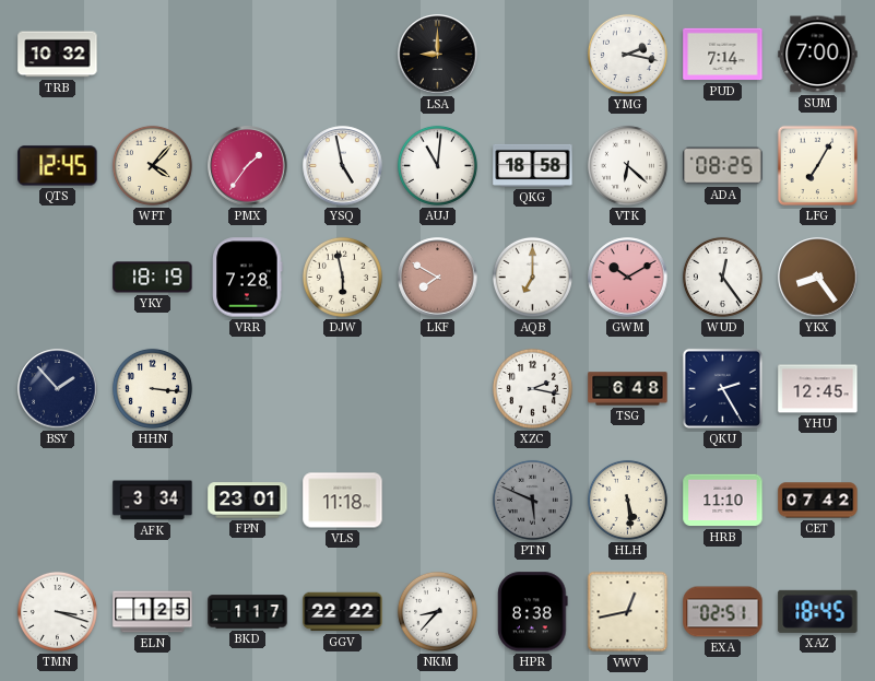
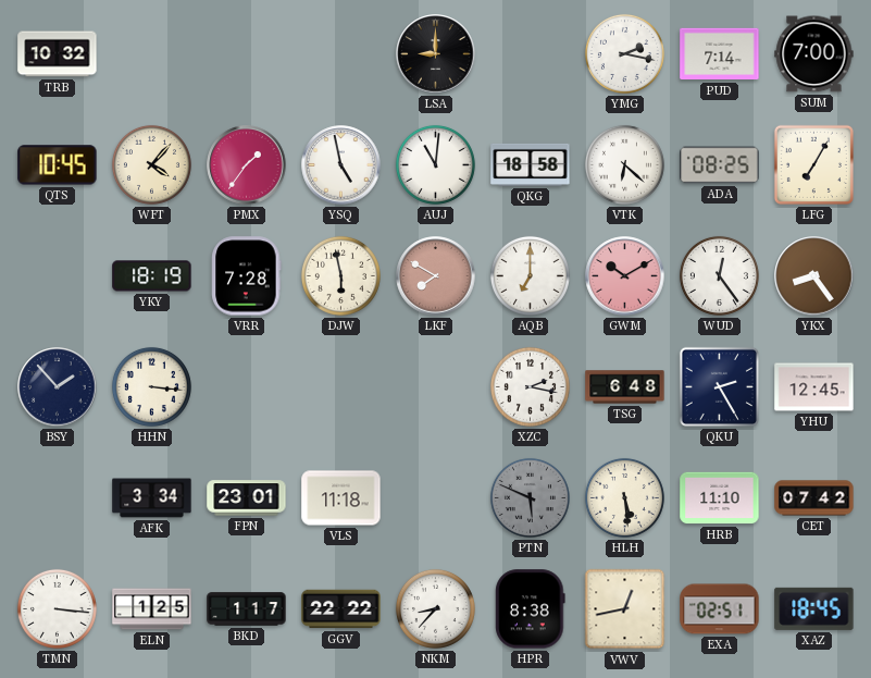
QTS: 12:45 -> 10:45 (58, 165)
TMN: 3:18 -> 3:16 (57, 608)
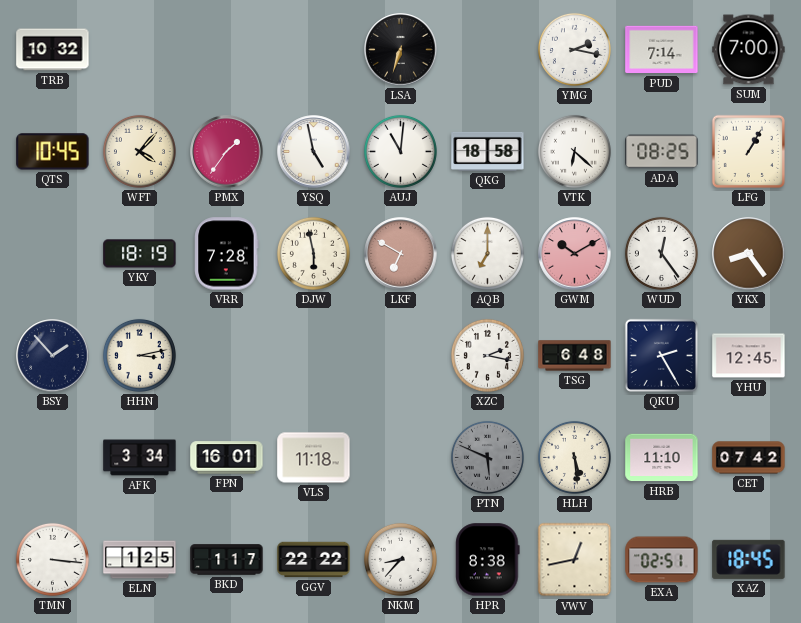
LSA: 9:00 -> 6:33 (401, 50)
LFG: 7:05 -> 1:05 (748, 151)
LKF: 7:50 -> 6:50 (401, 254)
HHN: 3:16 -> 3:13 (139, 355)
FPN: 23:01 -> 16:01 (227, 458)
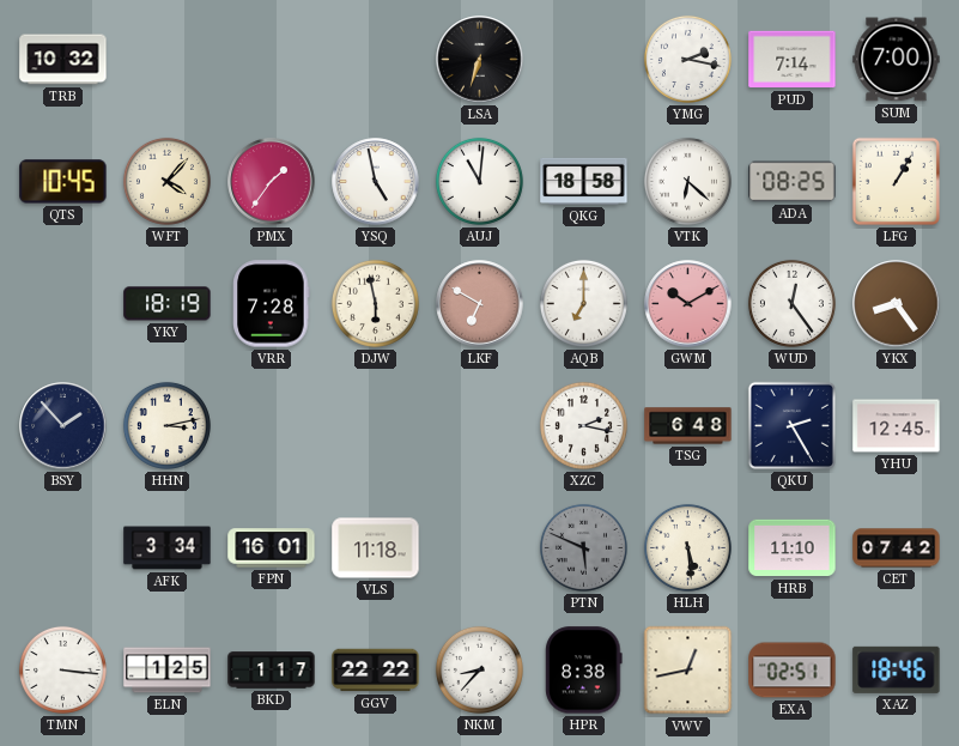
XAZ: 18:45 -> 18:46 (897, 669)
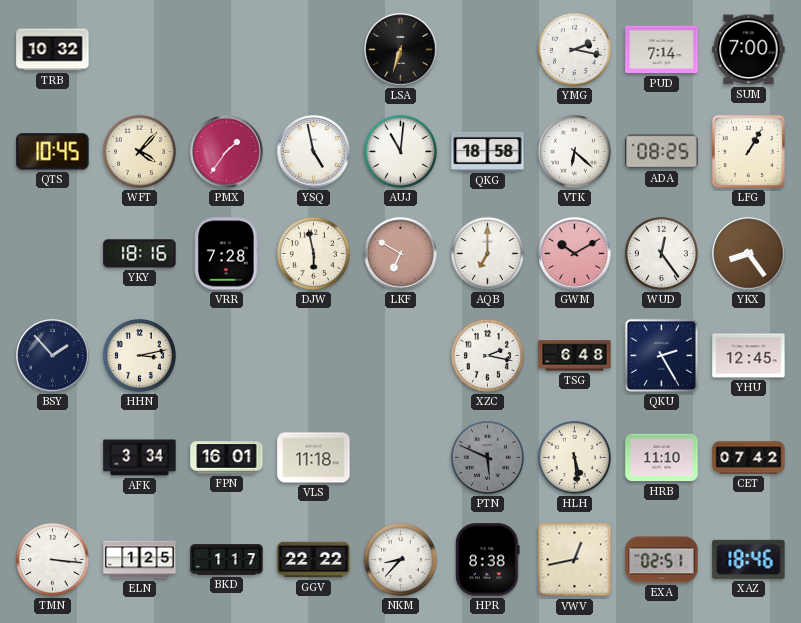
YKY: 18:19 -> 18:16 (140, 254)
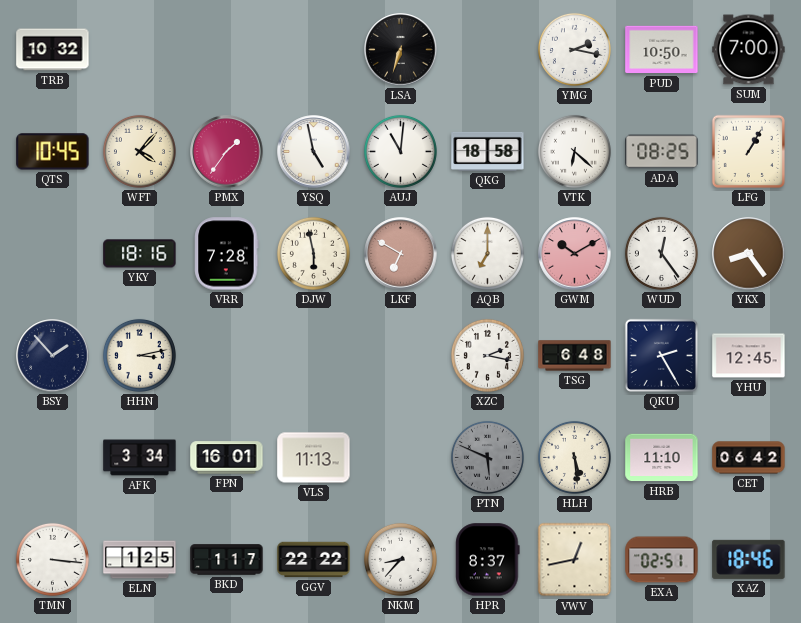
PUD: 7:14 -> 10:50 (662, 50)
VLS: 11:18 -> 11:13 (314, 458)
CET: 07:42 -> 06:42 (749, 458)
HPR: 8:38 -> 8:37 (488, 560)
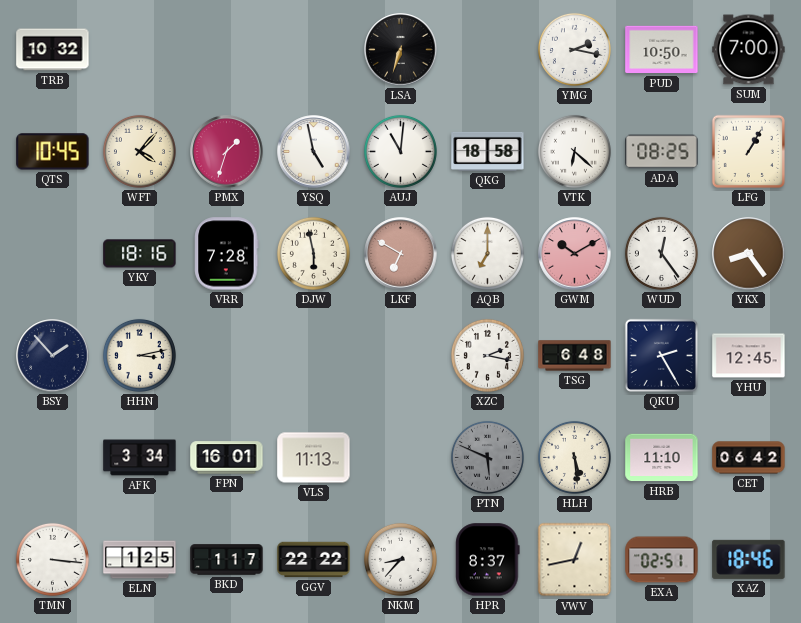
PMX: 1:36 -> 1:33 (227, 152)
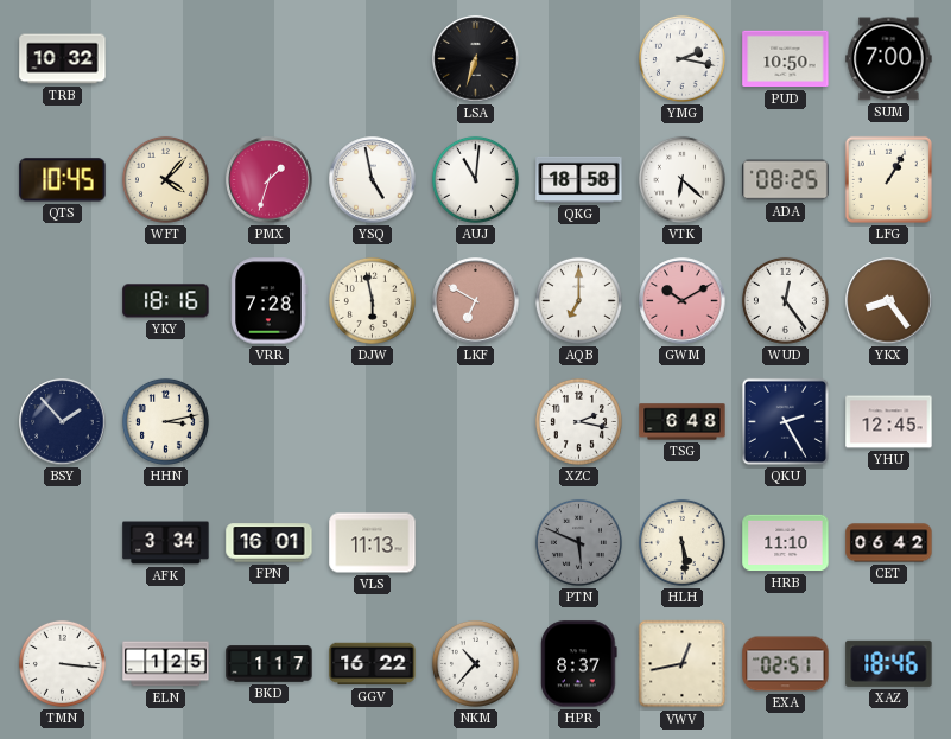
GGV: 22:22 -> 16:22 (373, 664)
NKM: 8:37 -> 10:37 (475, 663)
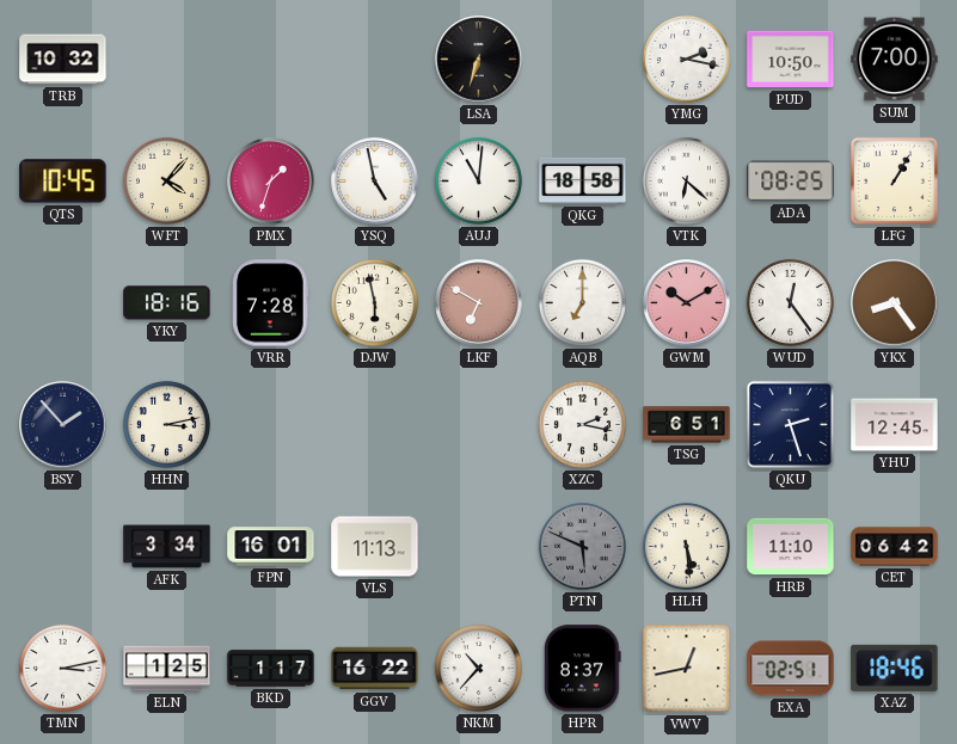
TSG: 6:48 -> 6:51 (687, 425)
QKU: 2:25 -> 2:27 (790, 424)
TMN: 3:16 -> 3:13 (62, 668)
